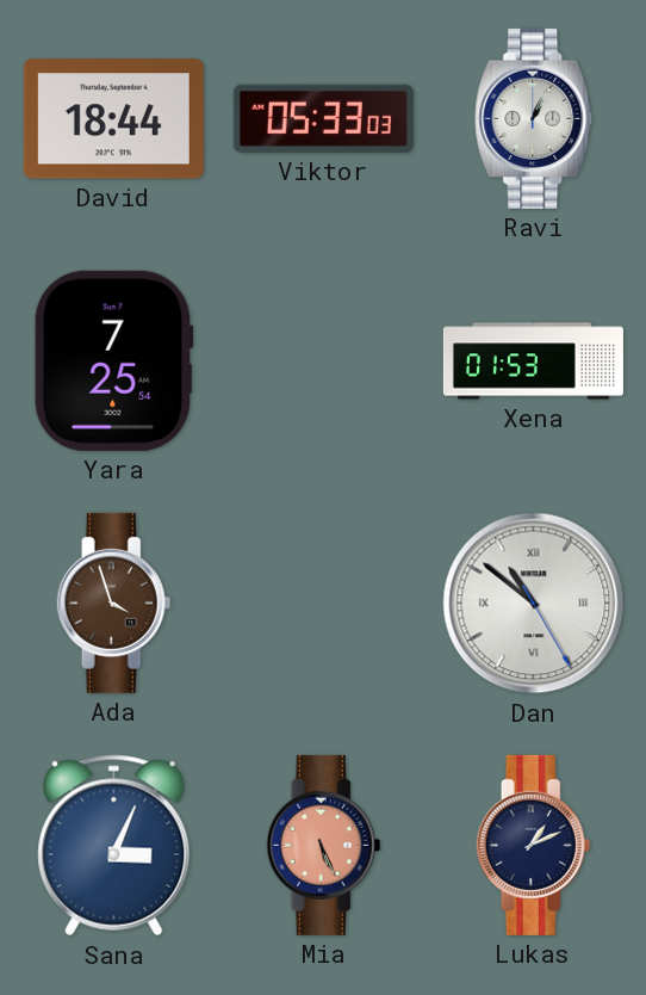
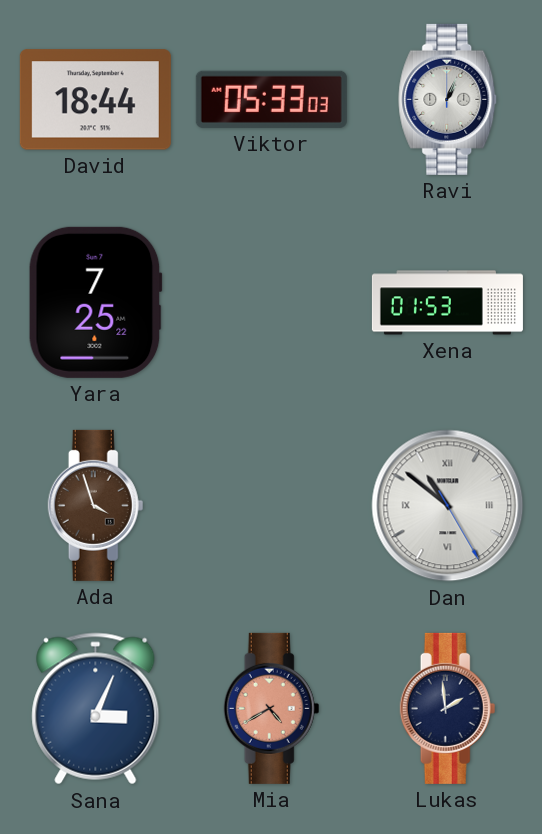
Yara: 7:25:54 -> 7:25:22 (95, 302)
Mia: 5:26 -> 4:40 (272, 708)
Lukas: 1:11 -> 1:59 (448, 708)
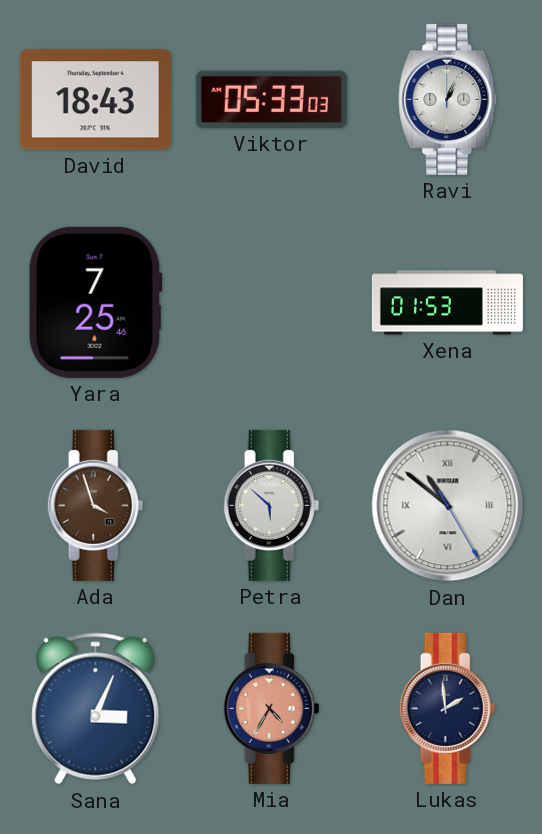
David: 18:44 -> 18:43 (95, 100)
Yara: 7:25:22 -> 7:25:46 (95, 302)
Petra: none -> 5:52 (272, 505)
Mia: 4:40 -> 4:35 (272, 708)
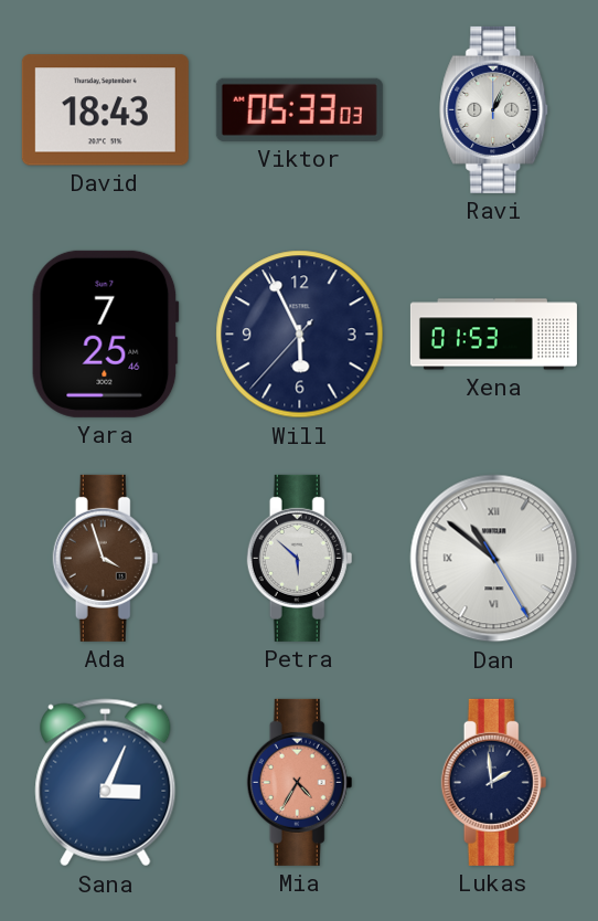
Will: none -> 5:55 (300, 335)
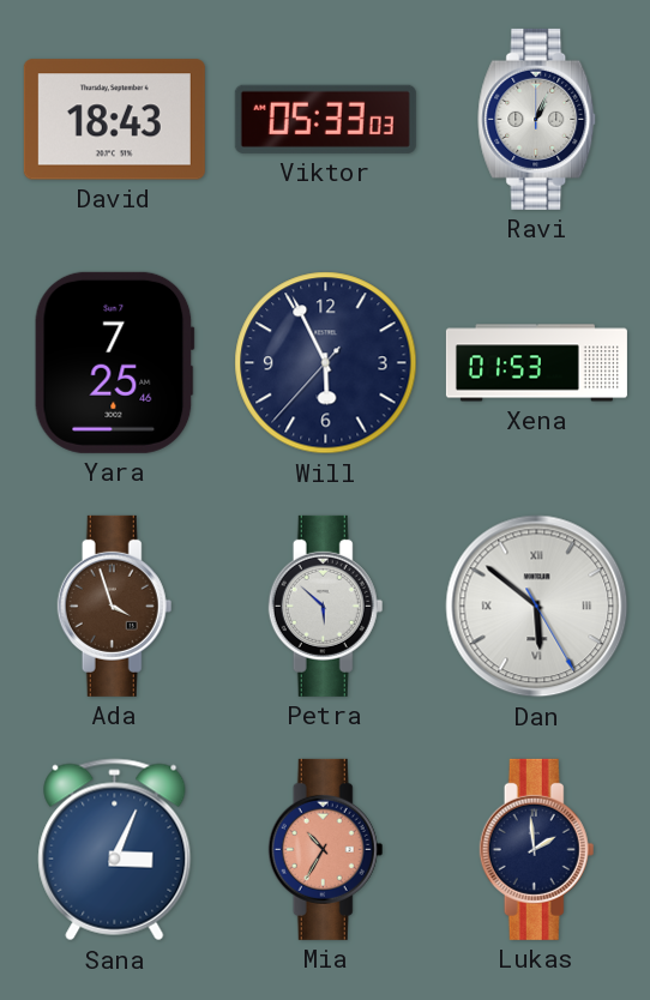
Dan: 10:51 -> 5:51 (537, 607)
Mia: 4:35 -> 10:35 (326, 849)
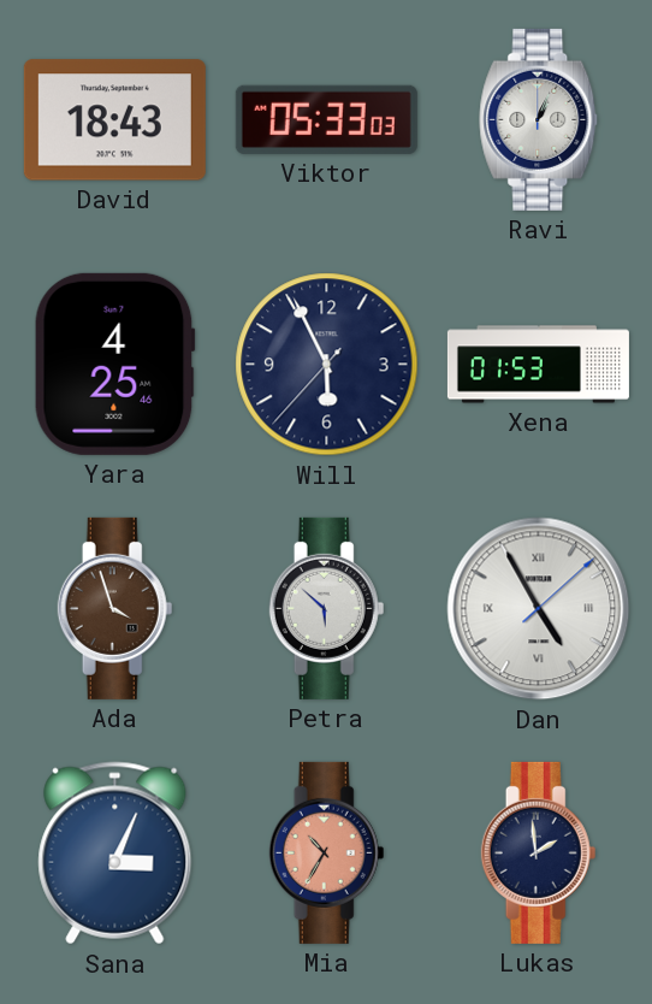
Yara: 7:25 -> 4:25 (114, 364)
Dan: 5:51 -> 4:55 (539, 609)
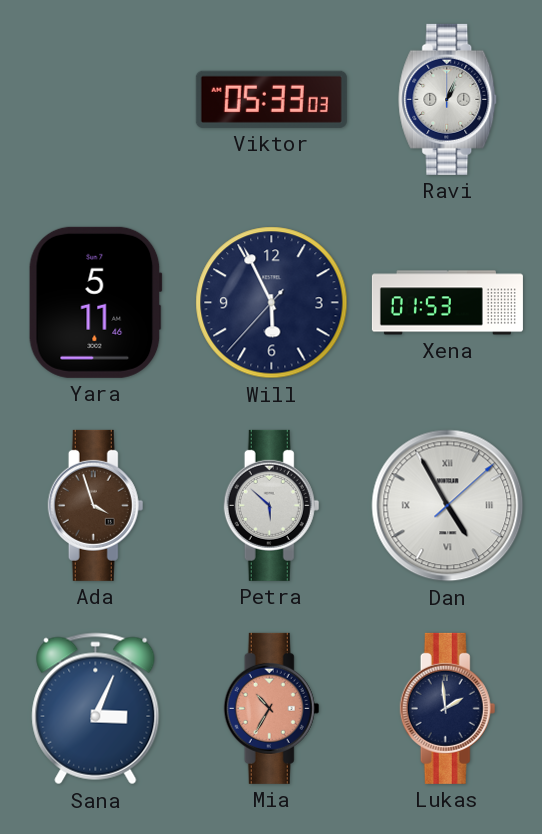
David: 18:43 -> none (114, 120)
Yara: 4:25 -> 5:11 (95, 302)
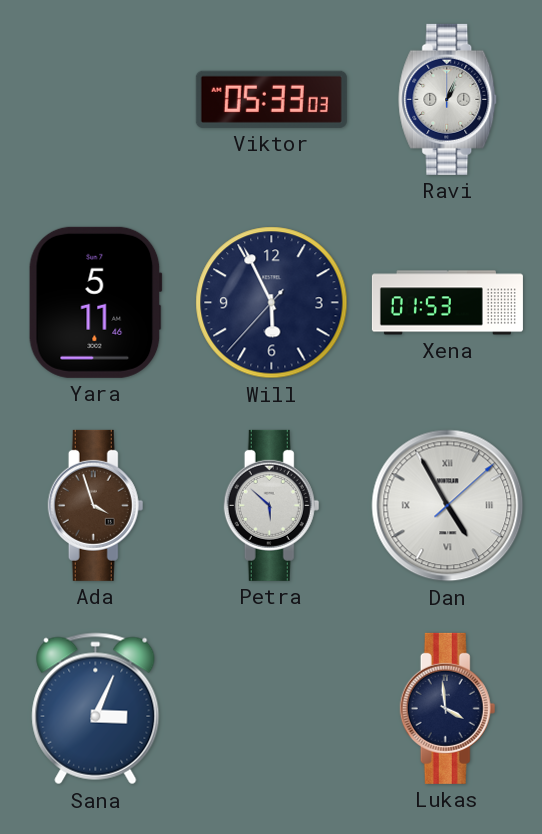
Mia: 10:35 -> none (272, 708)
Lukas: 1:59 -> 3:59 (448, 708)
